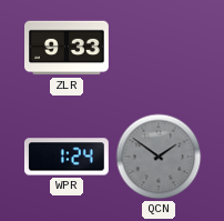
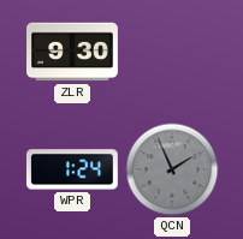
ZLR: 9:33 -> 9:30 (73, 52)
QCN: 1:51 -> 1:56 (172, 169)
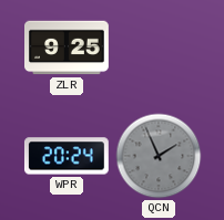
ZLR: 9:30 -> 9:25 (68, 48)
WPR: 1:24 -> 20:24 (67, 156)
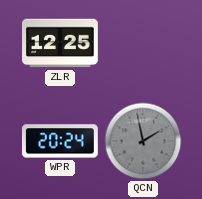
ZLR: 9:25 -> 12:25 (61, 43)
QCN: 1:56 -> 1:58 (143, 141)
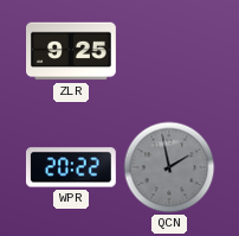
ZLR: 12:25 -> 9:25 (72, 51)
WPR: 20:24 -> 20:22 (71, 167)
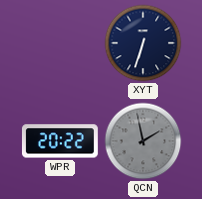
ZLR: 9:25 -> none (72, 51)
XYT: none -> 6:33 (143, 43)
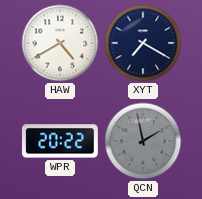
HAW: none -> 4:40 (60, 43)
XYT: 6:33 -> 7:20 (143, 43)
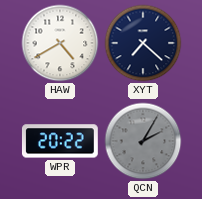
XYT: 7:20 -> 7:22 (143, 43)
QCN: 1:58 -> 2:05 (143, 141)
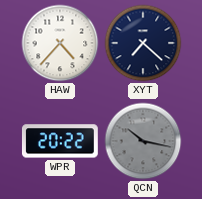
HAW: 4:40 -> 4:37 (60, 43)
QCN: 2:05 -> 10:17 (143, 141)
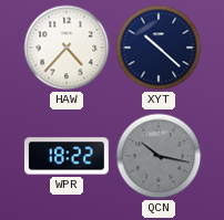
XYT: 7:22 -> 10:22 (159, 48)
WPR: 20:22 -> 18:22 (67, 156)
